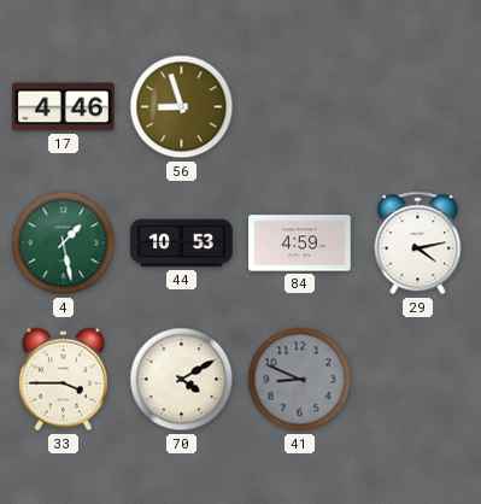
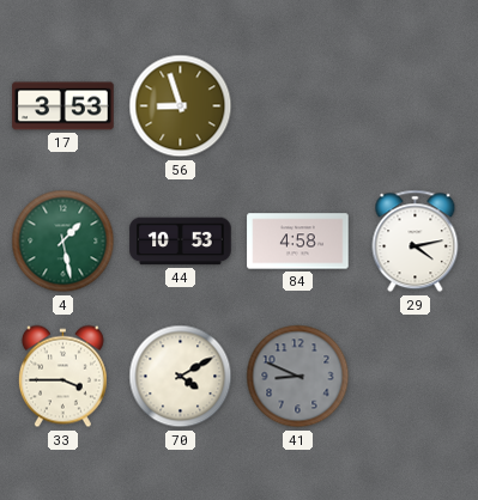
17: 4:46 -> 3:53 (63, 106)
84: 4:59 -> 4:58 (298, 242)
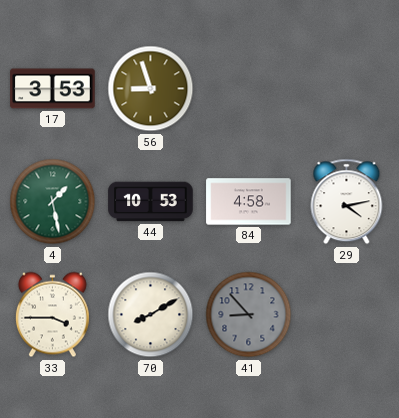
70: 4:10 -> 8:10 (151, 315)
41: 8:49 -> 8:53 (249, 315)
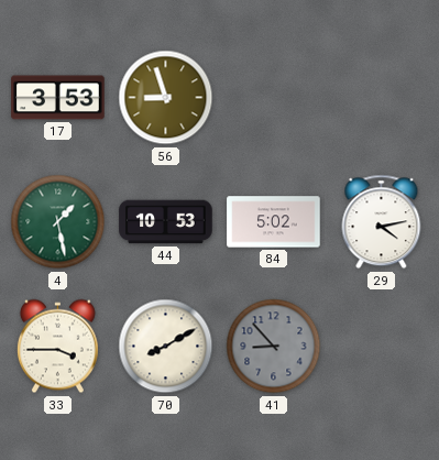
84: 4:58 -> 5:02 (274, 222)
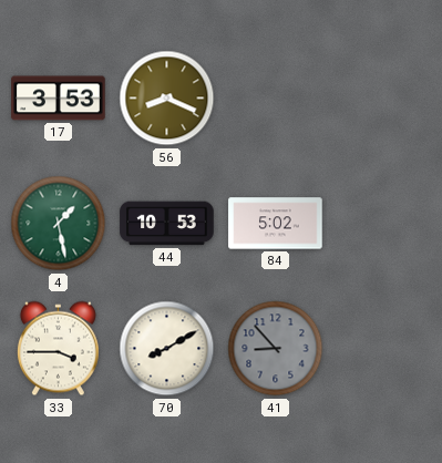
56: 8:57 -> 8:19 (167, 99)
29: 4:13 -> none (382, 222)
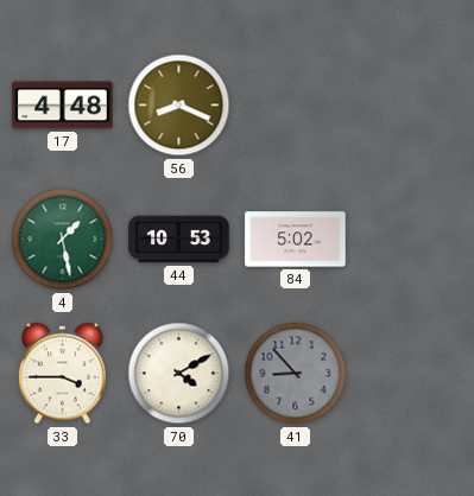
17: 3:53 -> 4:48 (63, 106)
70: 8:10 -> 4:10 (179, 374)
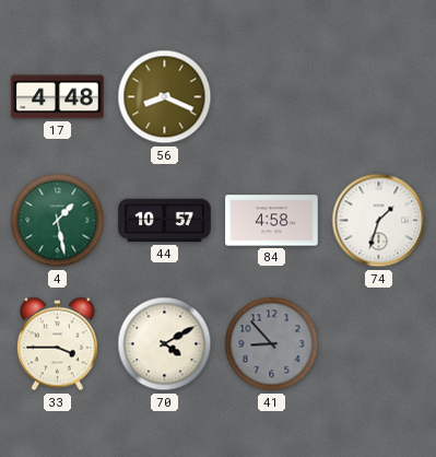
44: 10:53 -> 10:57 (165, 221)
84: 5:02 -> 4:58 (272, 221)
74: none -> 1:33 (379, 221)
